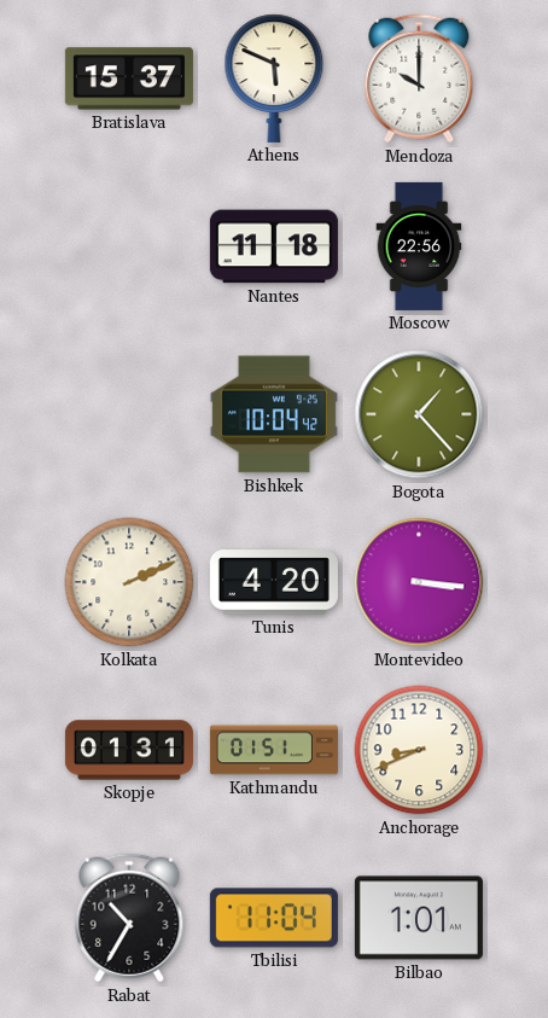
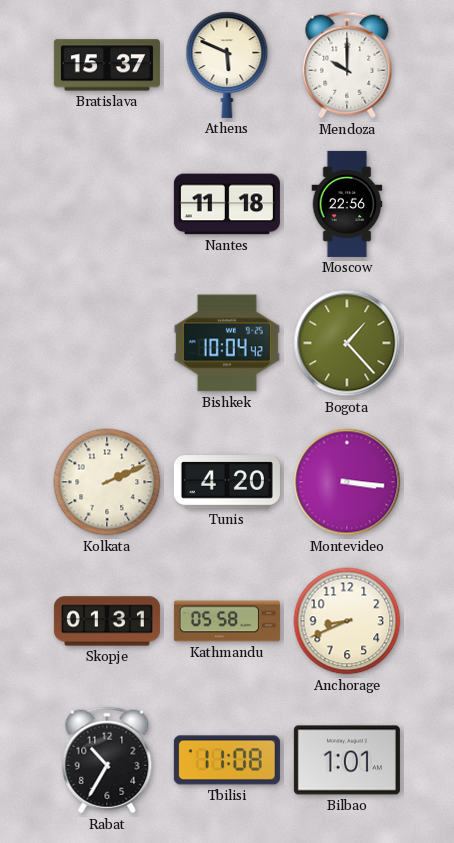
Kathmandu: 01:51 -> 05:58 (227, 621)
Tbilisi: 11:04 -> 11:08 (227, 760)
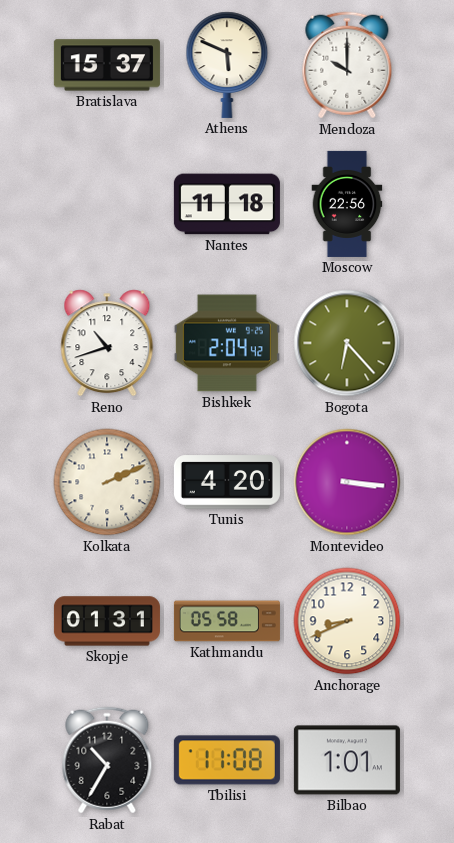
Reno: none -> 10:42 (107, 343)
Bishkek: 10:04 -> 2:04 (227, 343)
Bogota: 1:23 -> 6:23 (347, 343)
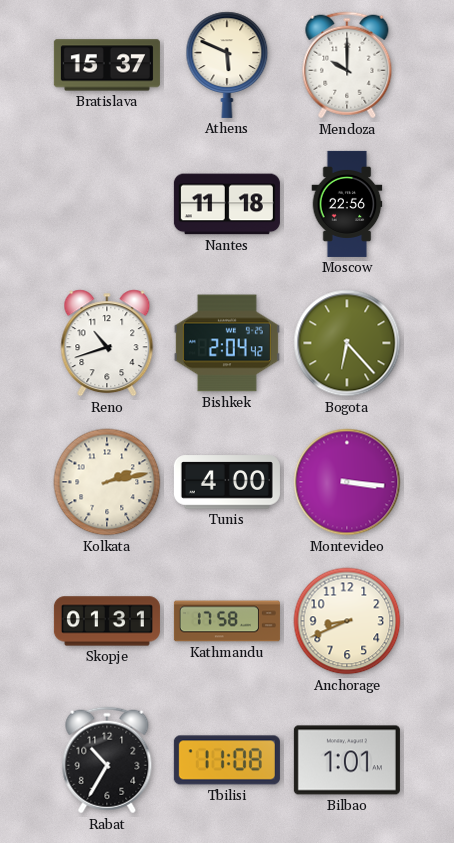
Kolkata: 2:11 -> 2:13 (107, 482)
Tunis: 4:20 -> 4:00 (227, 482)
Kathmandu: 05:58 -> 17:58 (227, 621)
